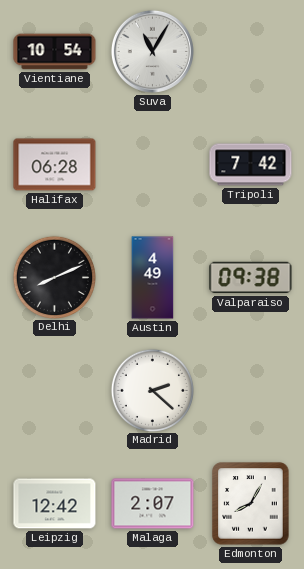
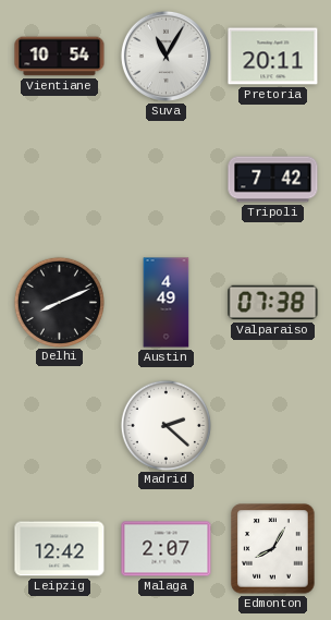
Pretoria: none -> 20:11 (273, 57)
Halifax: 06:28 -> none (55, 165)
Valparaiso: 09:38 -> 07:38 (273, 303)
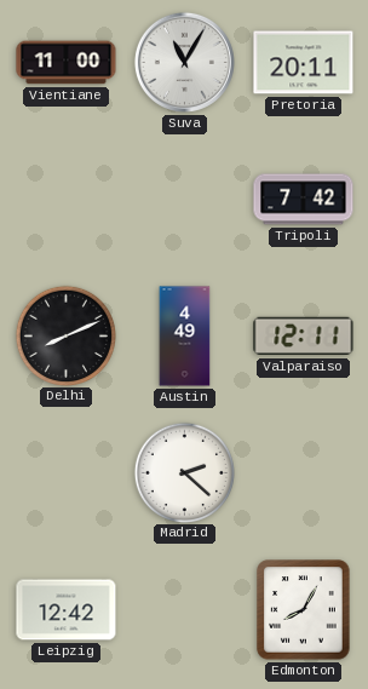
Vientiane: 10:54 -> 11:00 (67, 63)
Valparaiso: 07:38 -> 12:11 (304, 337)
Malaga: 2:07 -> none (167, 549)
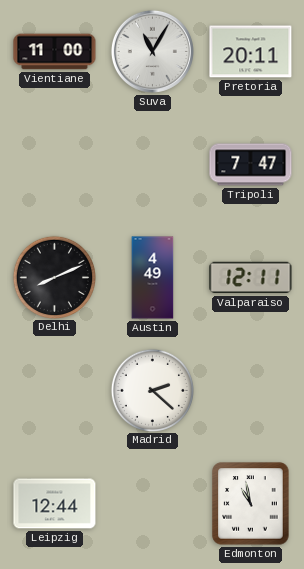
Tripoli: 7:42 -> 7:47 (251, 165)
Leipzig: 12:42 -> 12:44 (55, 504)
Edmonton: 8:05 -> 10:58 (251, 504)
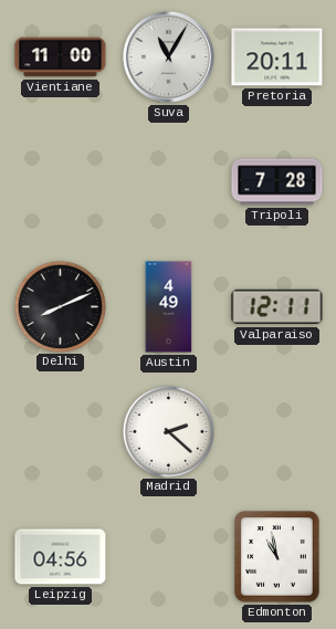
Tripoli: 7:47 -> 7:28 (277, 182)
Leipzig: 12:44 -> 04:56 (61, 557)
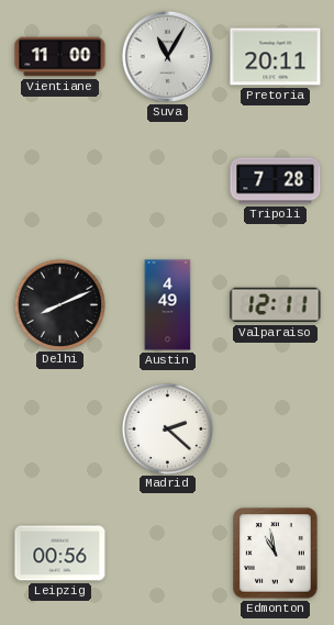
Leipzig: 04:56 -> 00:56 (60, 554)
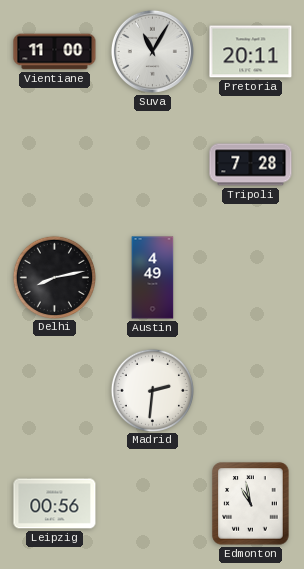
Delhi: 8:11 -> 8:13 (54, 277)
Valparaiso: 12:11 -> none (276, 305)
Madrid: 2:22 -> 2:31 (152, 390)
